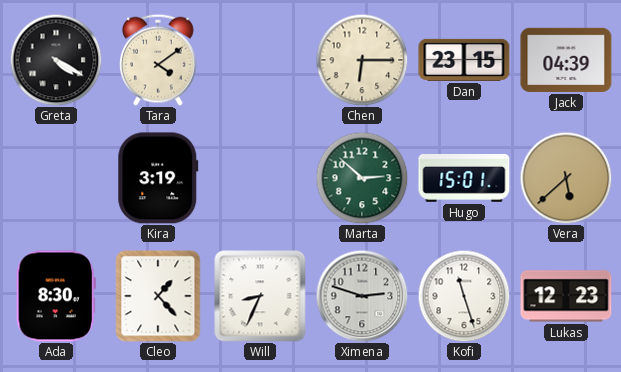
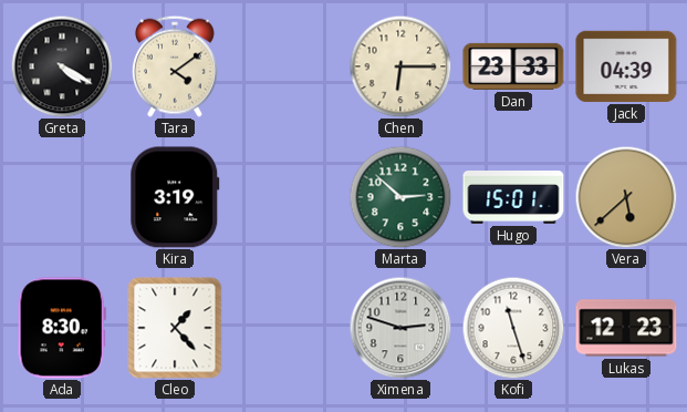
Dan: 23:15 -> 23:33 (513, 66)
Will: 8:34 -> none (260, 296)
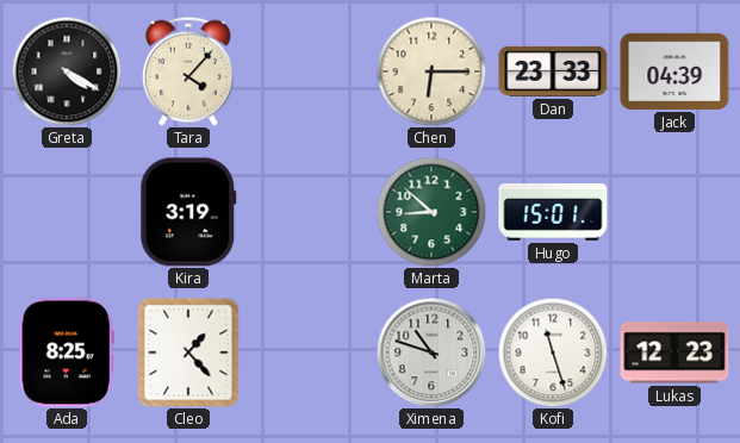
Tara: 4:09 -> 4:07 (188, 71)
Marta: 2:52 -> 8:52 (431, 212)
Vera: 5:38 -> none (626, 197)
Ada: 8:30 -> 8:25 (67, 352)
Ximena: 2:48 -> 10:48 (431, 352)
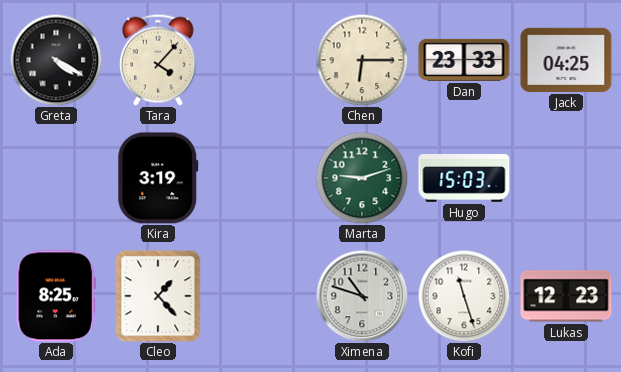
Jack: 04:39 -> 04:25 (566, 60)
Marta: 8:52 -> 9:12 (362, 178)
Hugo: 15:01 -> 15:03 (464, 179)
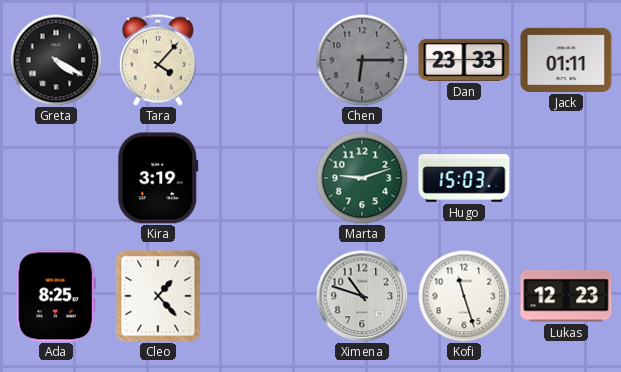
Chen dial: cream -> grey (362, 60)
Jack: 04:25 -> 01:11 (566, 60)
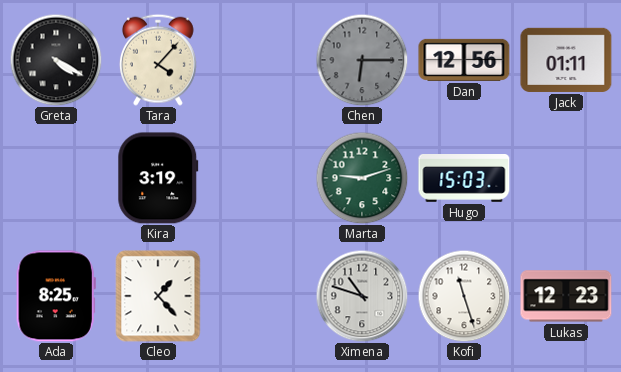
Dan: 23:33 -> 12:56 (464, 60)
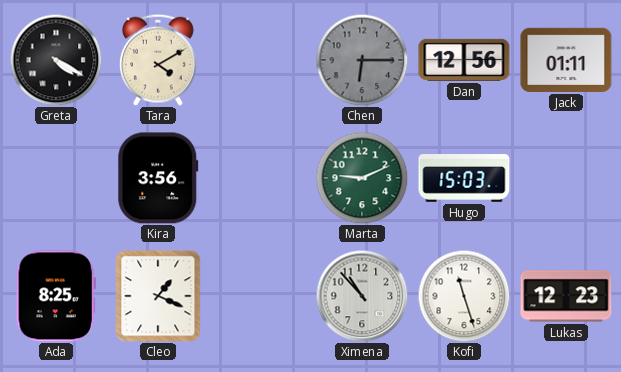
Tara: 4:07 -> 4:10 (158, 60)
Kira: 3:19 -> 3:56 (158, 178)
Marta: 9:12 -> 9:11 (362, 178)
Cleo: 1:23 -> 1:19 (158, 296)
Ximena: 10:48 -> 10:53 (362, 296)
